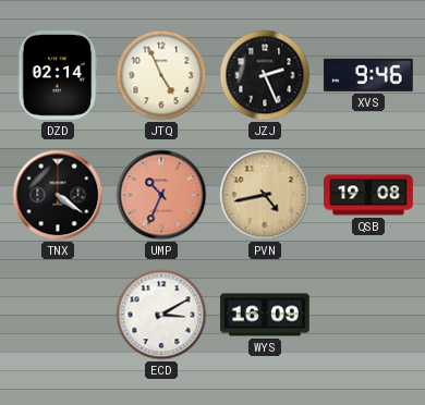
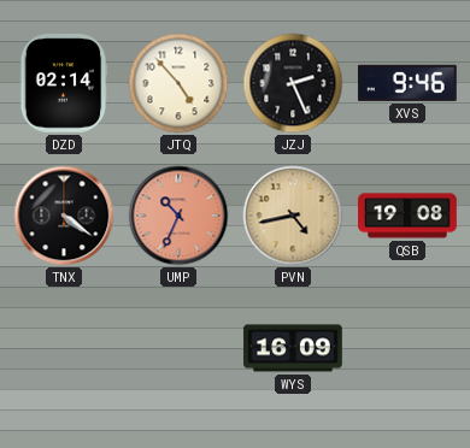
JTQ: 4:56 -> 4:53 (178, 83)
ECD: 3:10 -> none (161, 315)
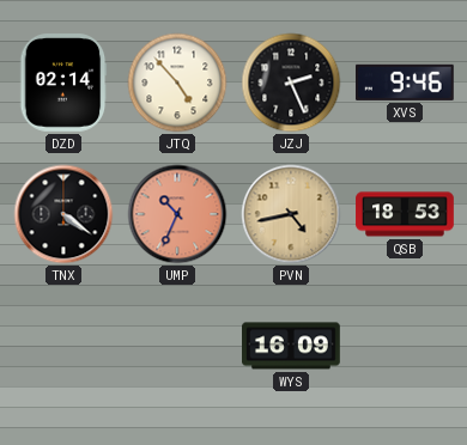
QSB: 19:08 -> 18:53 (405, 214)
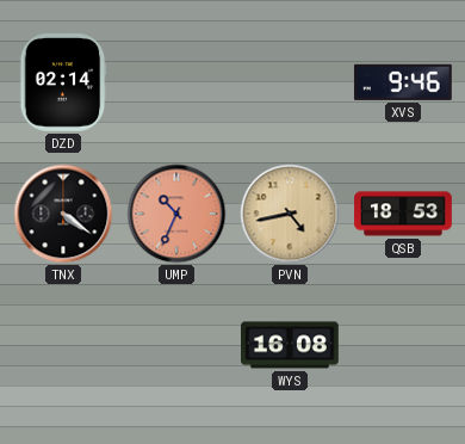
JTQ: 4:53 -> none (177, 83)
JZJ: 2:26 -> none (291, 83)
WYS: 16:09 -> 16:08 (291, 345)
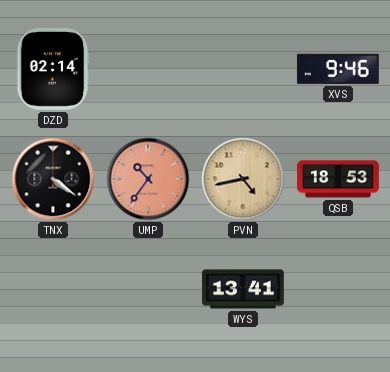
UMP: 10:34 -> 10:36 (148, 179)
WYS: 16:08 -> 13:41 (244, 289)
